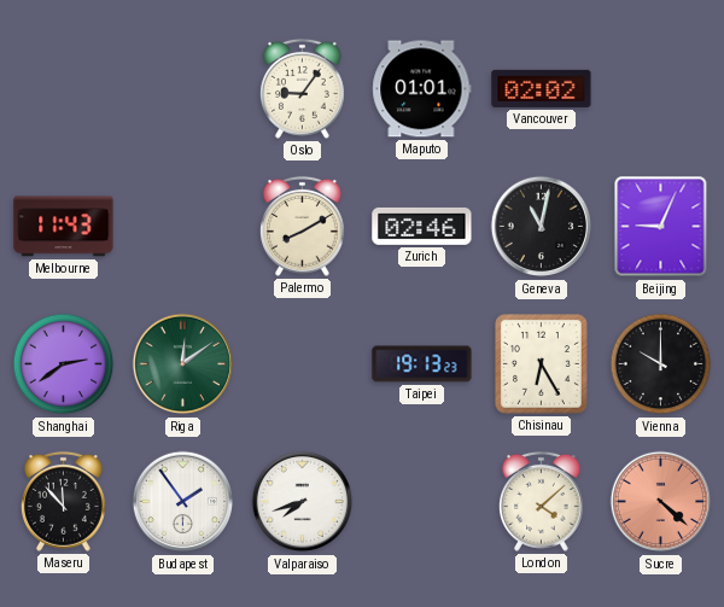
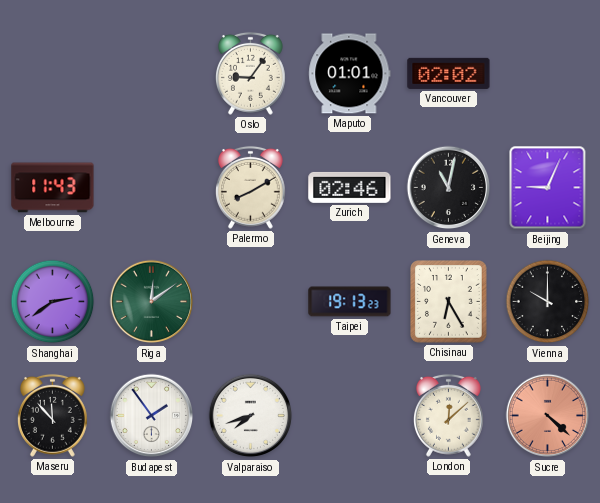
London: 4:08 -> 12:08 (448, 415)
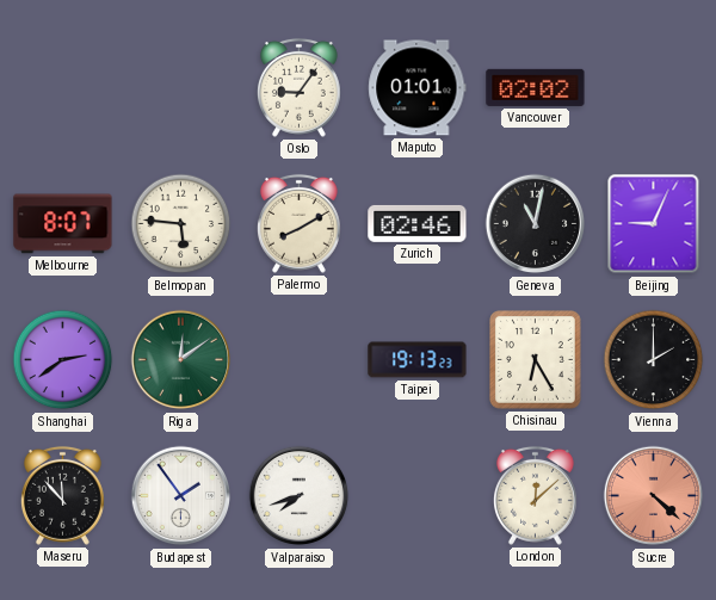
Melbourne: 11:43 -> 8:07 (63, 224)
Belmopan: none -> 5:46 (181, 224)
Vienna: 10:00 -> 2:00 (654, 360)
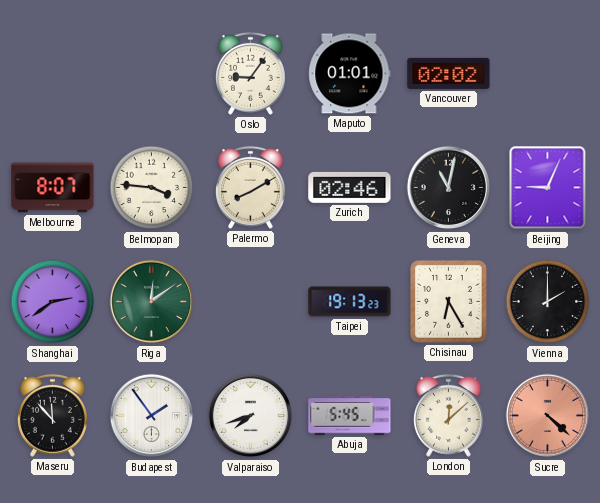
Belmopan: 5:46 -> 3:46 (152, 188)
Abuja: none -> 5:45 (350, 416)
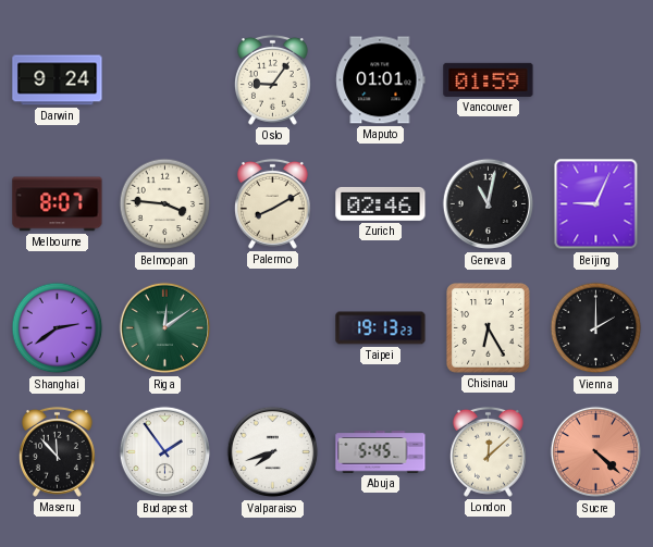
Darwin: none -> 9:24 (58, 80)
Vancouver: 02:02 -> 01:59 (489, 79)
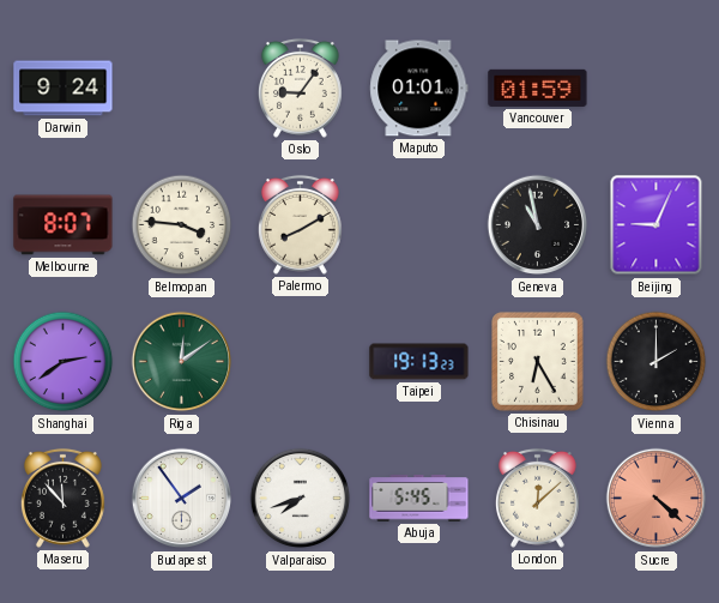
Zurich: 02:46 -> none (381, 203)
Geneva: 11:02 -> 10:58 (538, 225)
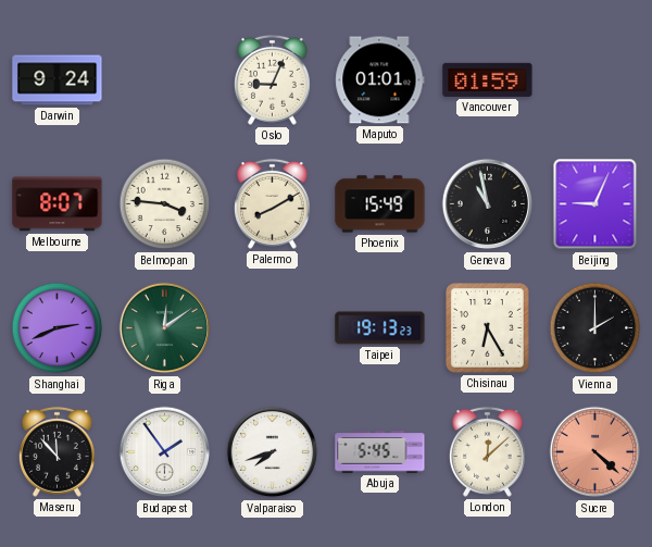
Oslo: 9:06 -> 9:04 (272, 79)
Phoenix: none -> 15:49 (380, 204)
Shanghai: 2:39 -> 2:41 (58, 328)
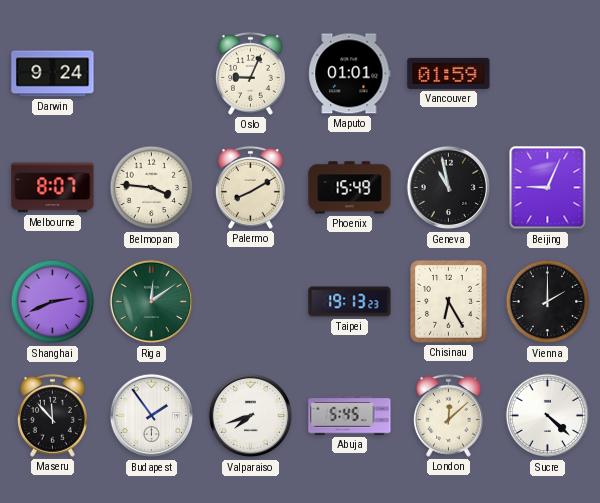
Sucre dial: salmon -> white (548, 416)
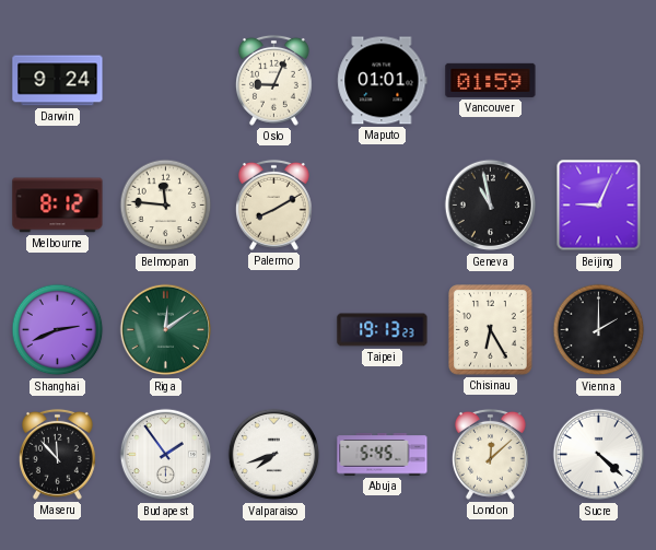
Melbourne: 8:07 -> 8:12 (58, 206)
Belmopan: 3:46 -> 11:46 (166, 206)
Phoenix: 15:49 -> none (350, 188)
